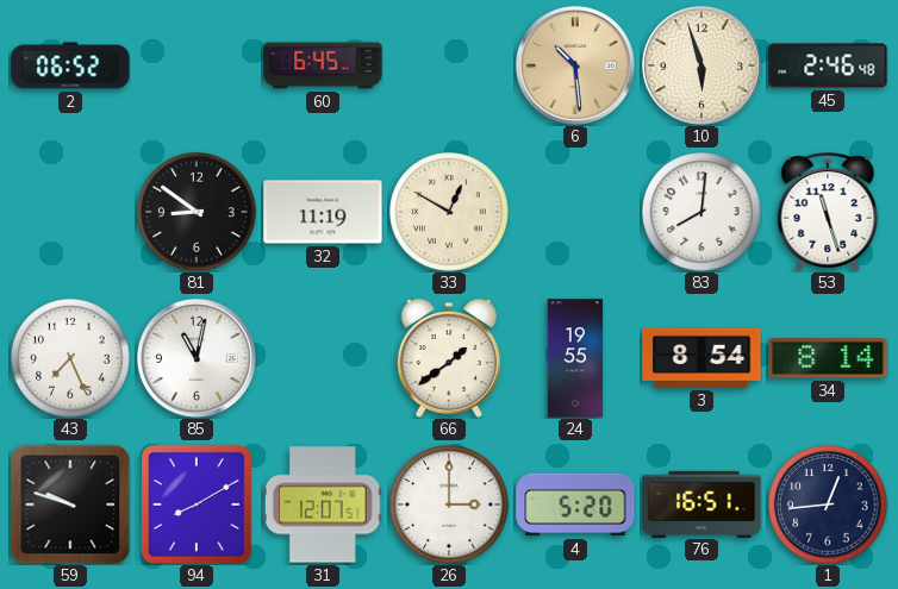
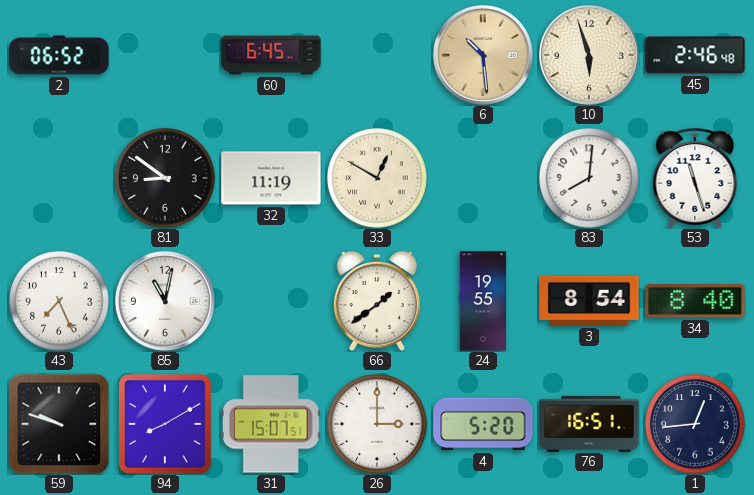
34: 8:14 -> 8:40 (695, 301)
31: 12:07 -> 15:07 (271, 424)
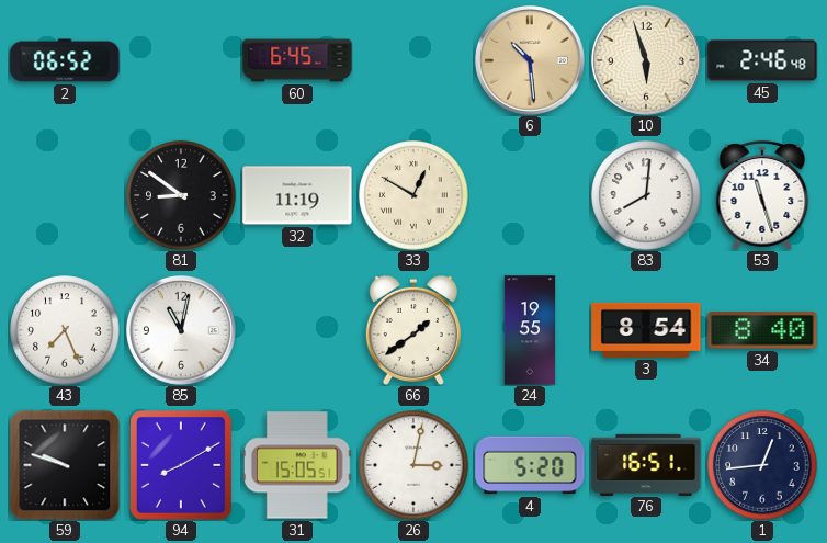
31: 15:07 -> 15:05 (297, 465)
26: 3:00 -> 3:02 (413, 465)
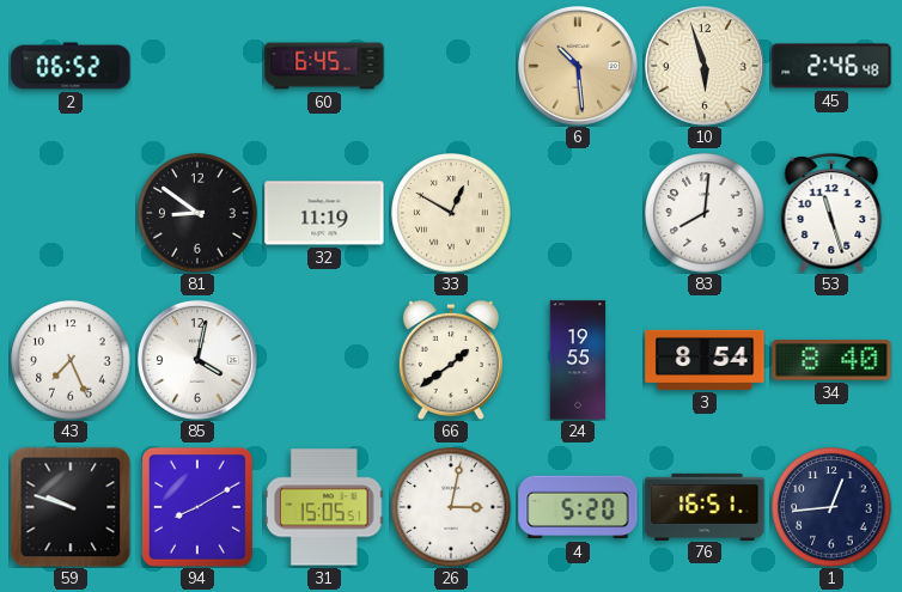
85: 11:02 -> 4:02 (197, 360)
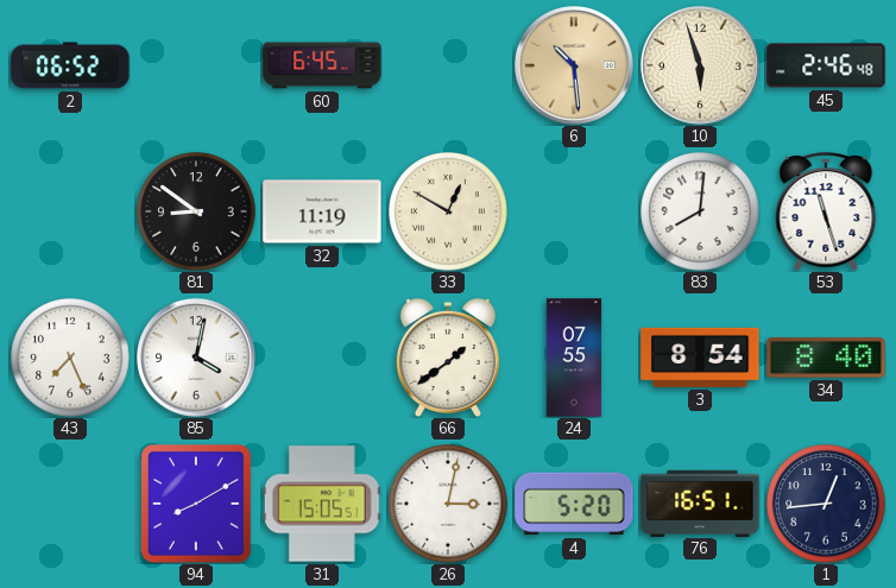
24: 19:55 -> 07:55 (574, 358)
59: 9:48 -> none (71, 507)
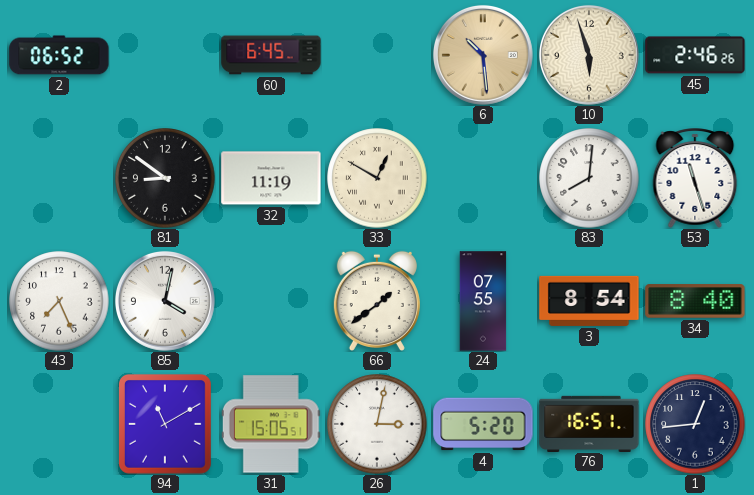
45: 2:46:48 -> 2:46:26 (695, 55)
94: 8:10 -> 11:10 (165, 424)
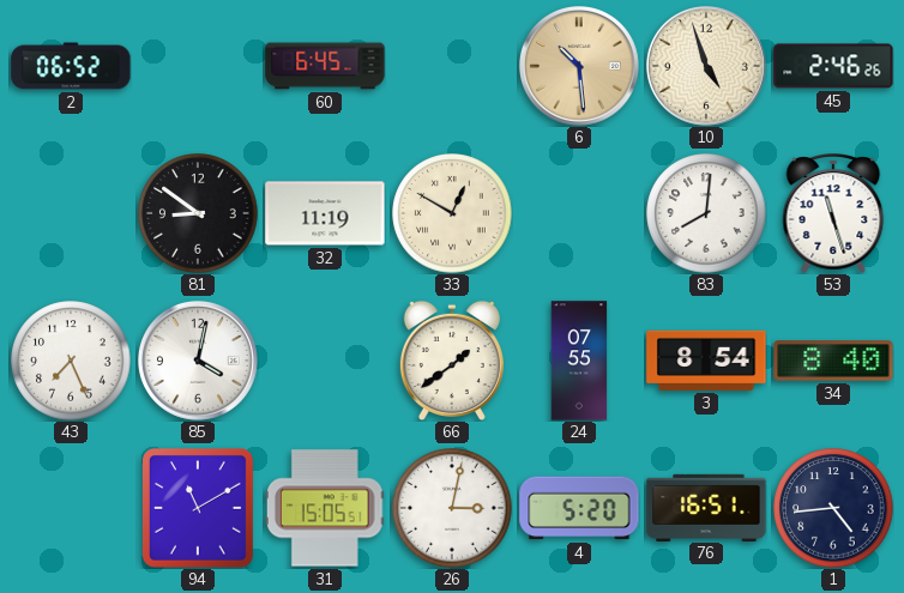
10: 5:57 -> 4:57 (706, 66)
1: 12:44 -> 4:44 (833, 508)
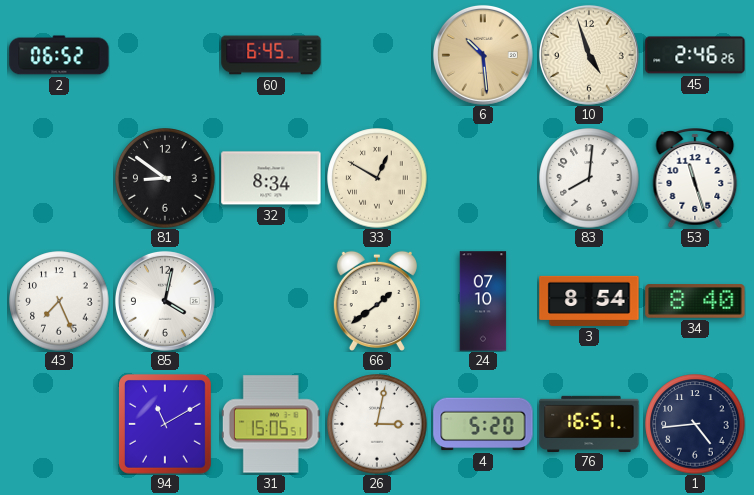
32: 11:19 -> 8:34 (271, 178)
24: 07:55 -> 07:10 (483, 301)
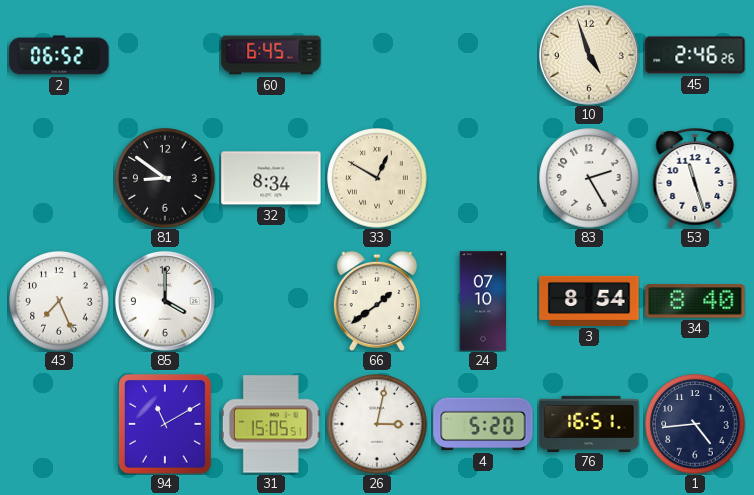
6: 10:29 -> none (483, 55)
83: 8:01 -> 2:25 (589, 178)
85: 4:02 -> 4:00 (165, 301)
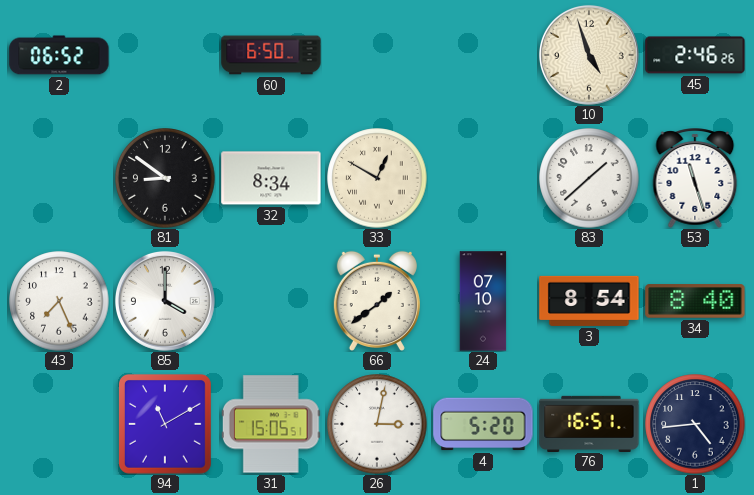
60: 6:45 -> 6:50 (271, 55)
83: 2:25 -> 1:38 (589, 178)
